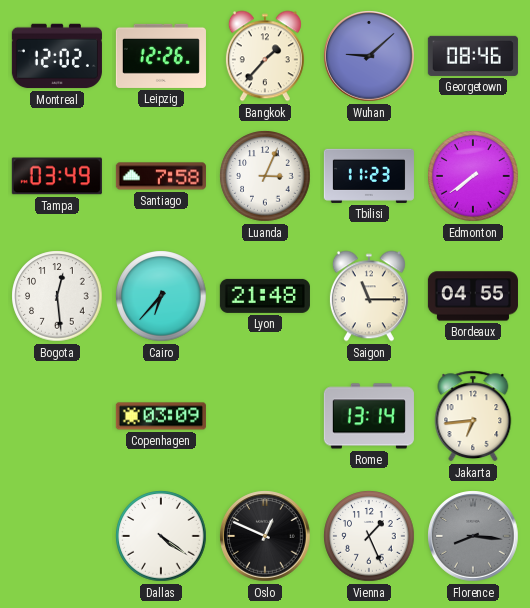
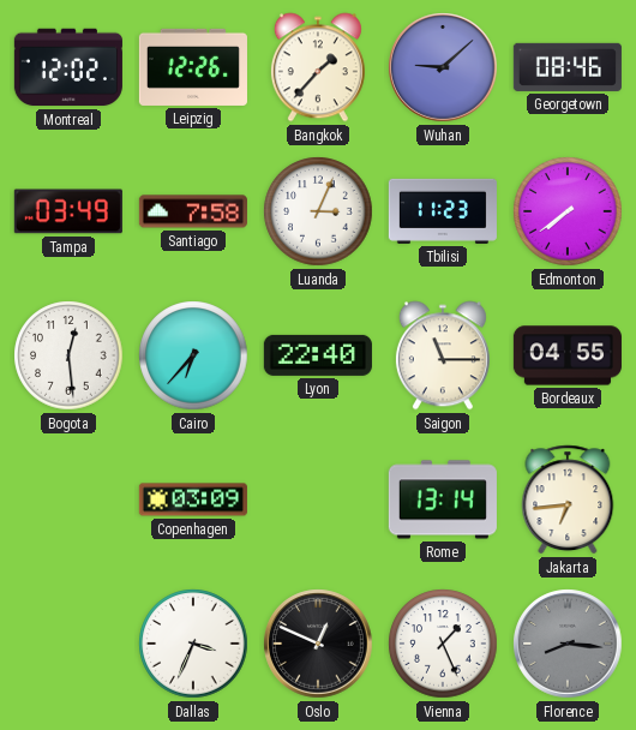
Lyon: 21:48 -> 22:40 (318, 355)
Dallas: 4:21 -> 3:34 (193, 644)
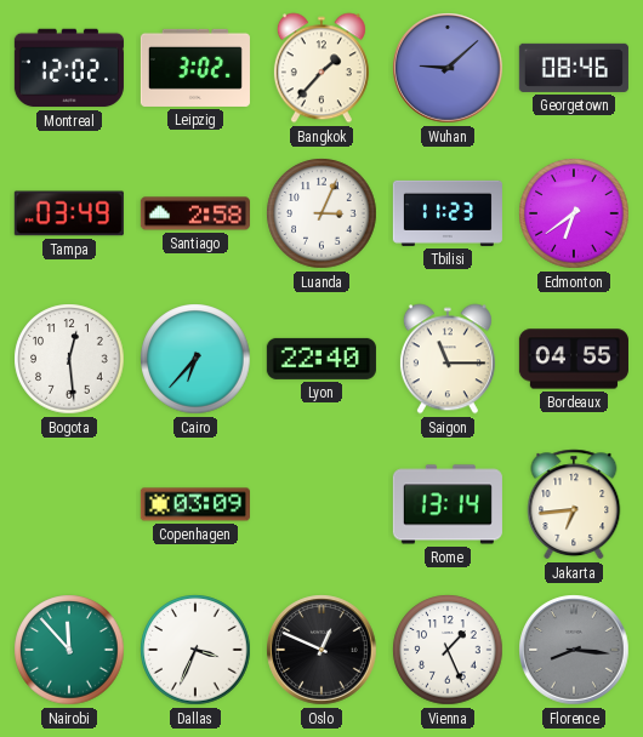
Leipzig: 12:26 -> 3:02 (195, 68)
Santiago: 7:58 -> 2:58 (195, 213)
Edmonton: 7:39 -> 6:39 (574, 213)
Nairobi: none -> 11:53 (69, 650)
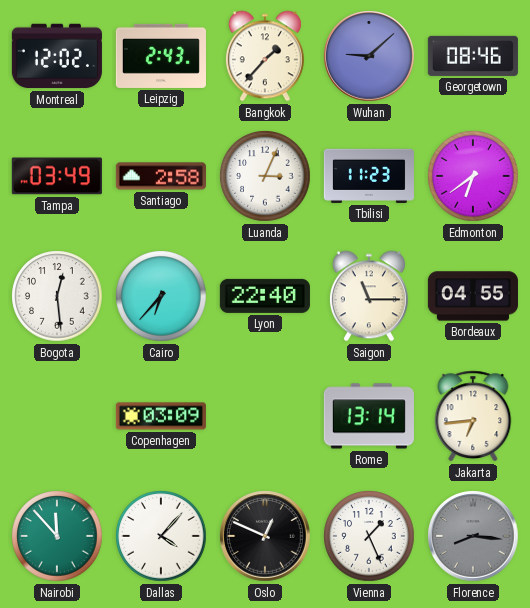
Leipzig: 3:02 -> 2:43 (161, 56)
Dallas: 3:34 -> 4:07 (161, 536)
